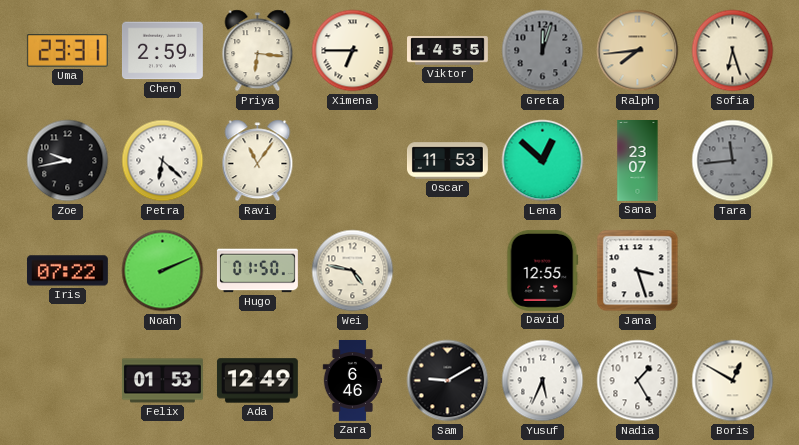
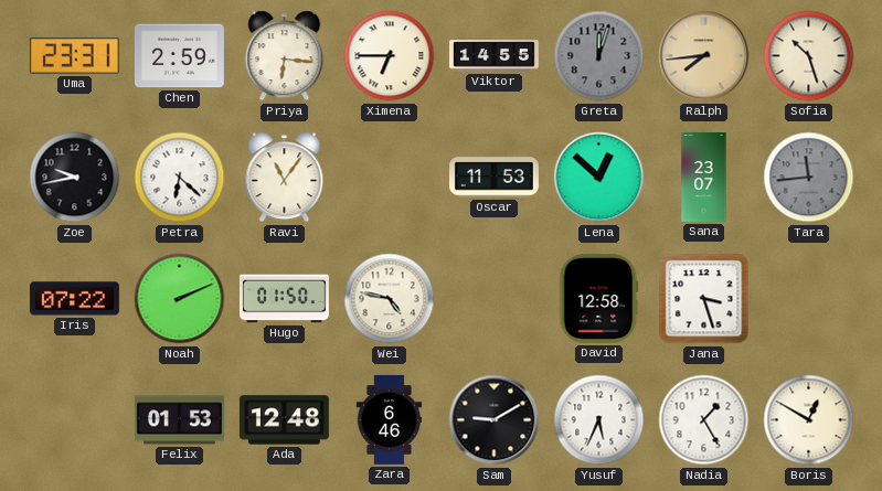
Sofia: 6:27 -> 10:27 (809, 56)
David: 12:55 -> 12:58 (599, 298)
Ada: 12:49 -> 12:48 (284, 420)
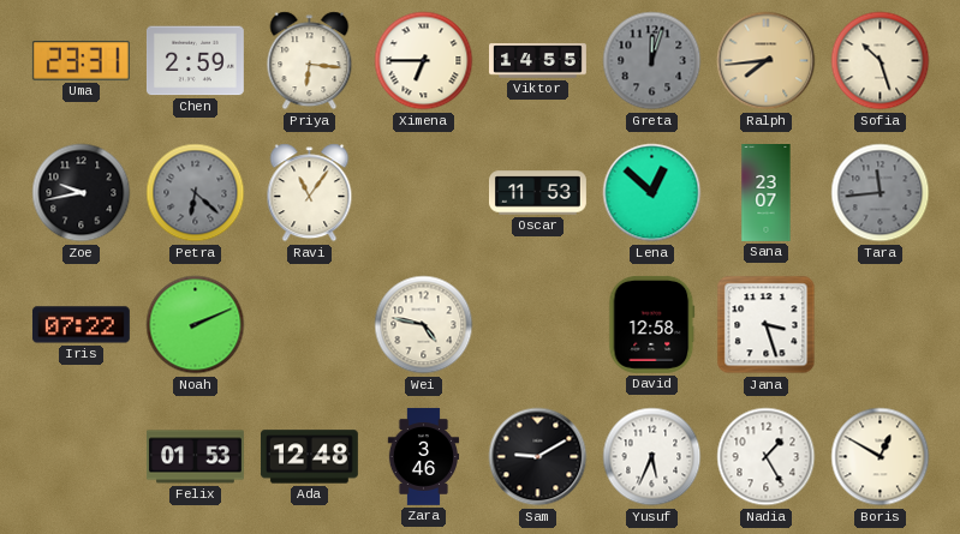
Petra dial: white -> grey (196, 193)
Hugo: 01:50 -> none (284, 299)
Zara: 6:46 -> 3:46 (424, 457)
